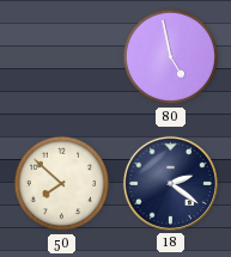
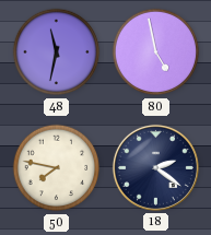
48: none -> 11:32 (57, 52)
50: 7:52 -> 7:47 (57, 168)
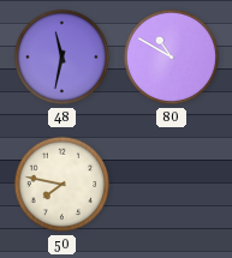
80: 4:58 -> 10:50 (172, 58)
18: 2:21 -> none (155, 167)
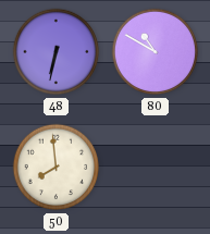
48: 11:32 -> 6:32 (57, 52)
50: 7:47 -> 7:59 (57, 168)
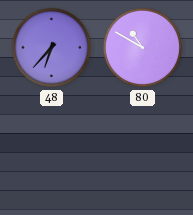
48: 6:32 -> 6:37 (52, 48)
50: 7:59 -> none (57, 168)
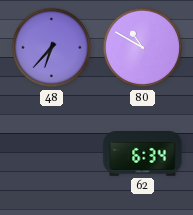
62: none -> 6:34 (143, 154)
